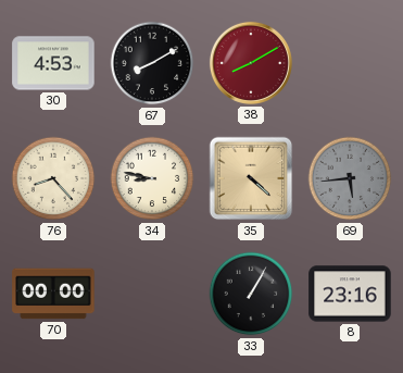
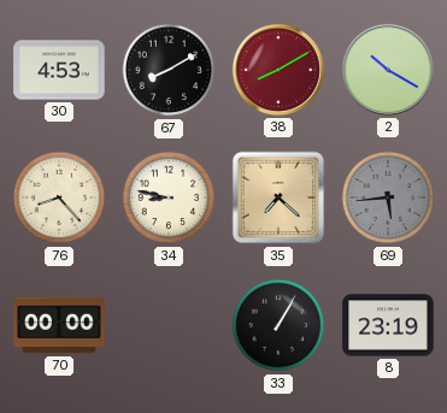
2: none -> 10:20 (388, 70)
35: 4:22 -> 7:22 (278, 197)
8: 23:16 -> 23:19 (388, 325)
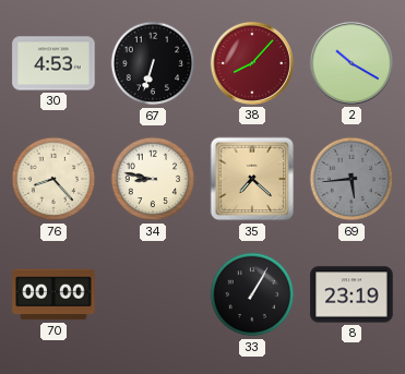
67: 8:10 -> 6:33 (153, 63)
38: 8:10 -> 8:07 (252, 63)
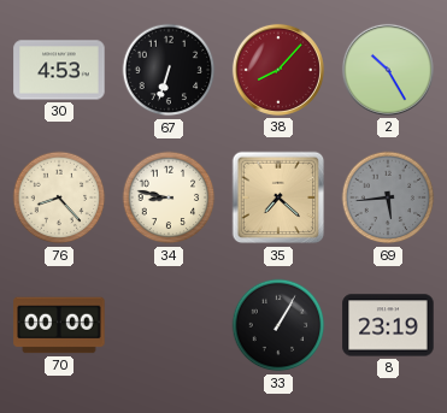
2: 10:20 -> 10:25 (388, 70)
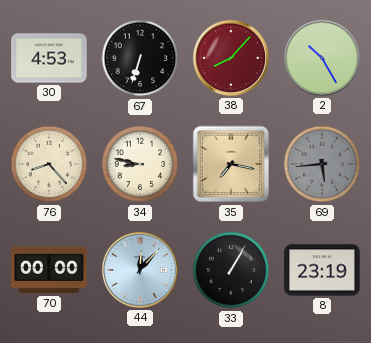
35: 7:22 -> 7:17 (231, 164)
44: none -> 12:07 (140, 270)
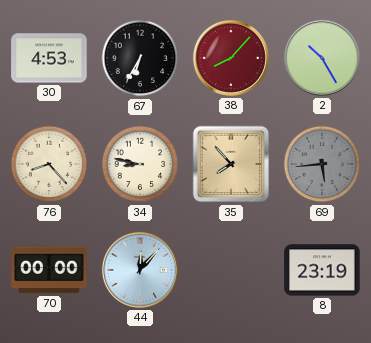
67: 6:33 -> 6:35 (140, 58)
35: 7:17 -> 7:53 (231, 164)
33: 1:05 -> none (231, 270)
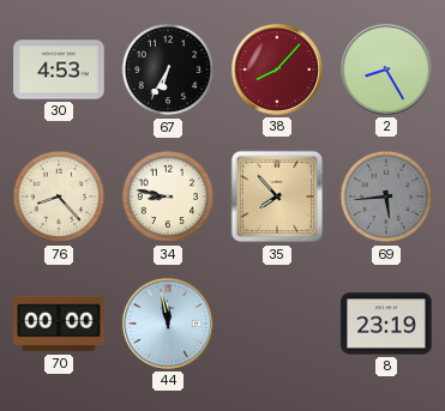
2: 10:25 -> 8:25 (386, 69)
44: 12:07 -> 11:58 (168, 324)
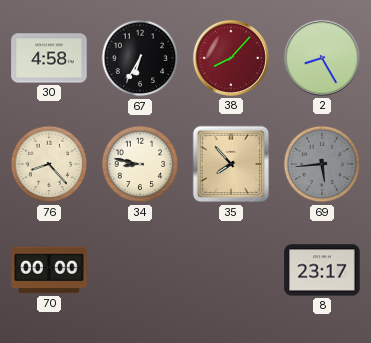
30: 4:53 -> 4:58 (49, 58)
44: 11:58 -> none (168, 324)
8: 23:19 -> 23:17 (322, 270)
